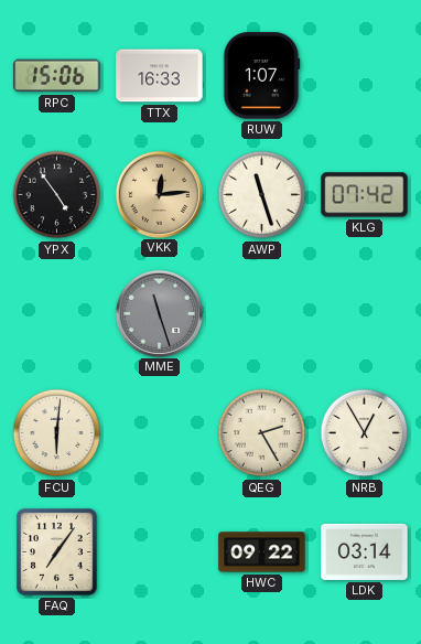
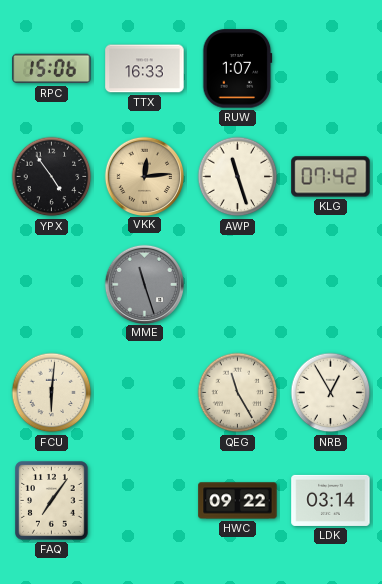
QEG: 2:25 -> 11:25 (238, 393)
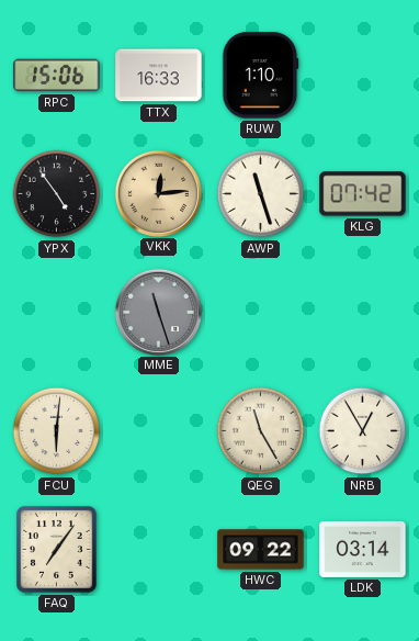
RUW: 1:07 -> 1:10 (261, 76)
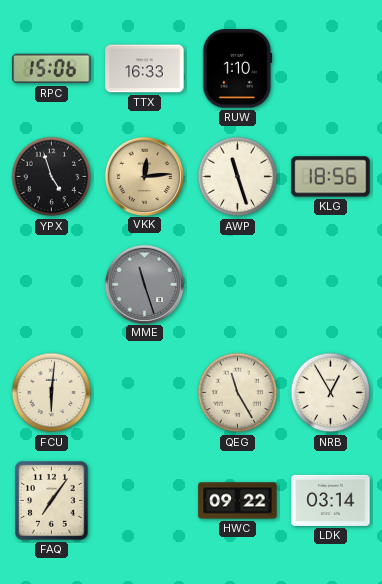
YPX: 4:54 -> 4:57 (52, 177)
KLG: 07:42 -> 18:56 (331, 177)
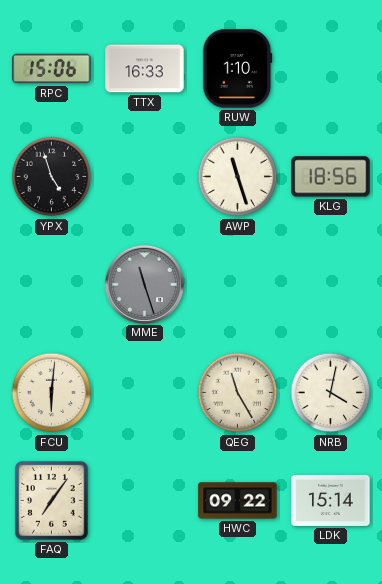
VKK: 12:14 -> none (144, 176)
NRB: 12:55 -> 4:02 (331, 393)
LDK: 03:14 -> 15:14 (331, 500)
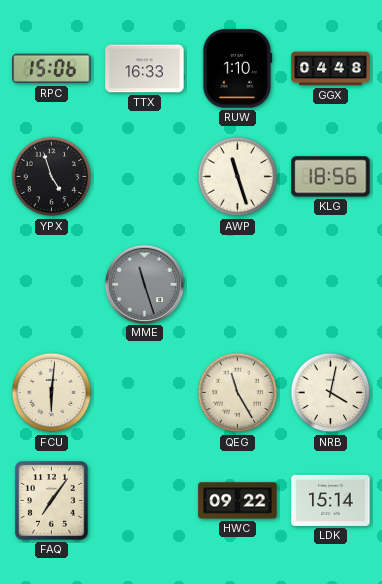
GGX: none -> 04:48 (331, 69)
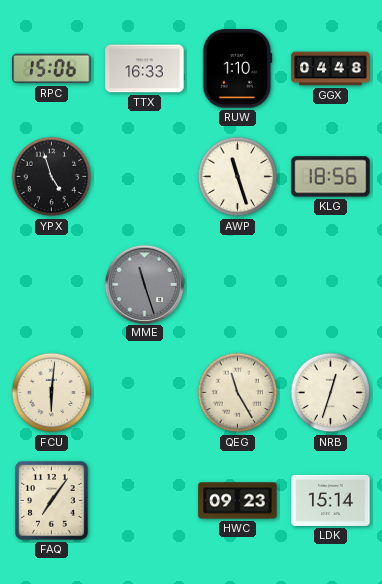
NRB: 4:02 -> 12:33 (331, 393)
HWC: 09:22 -> 09:23 (238, 501)
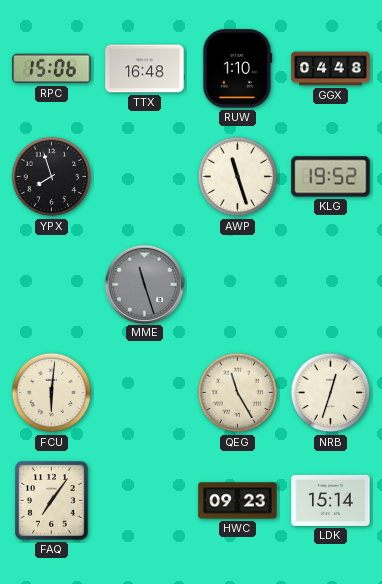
TTX: 16:33 -> 16:48 (145, 69)
YPX: 4:57 -> 7:57 (52, 177)
KLG: 18:56 -> 19:52 (331, 177)
